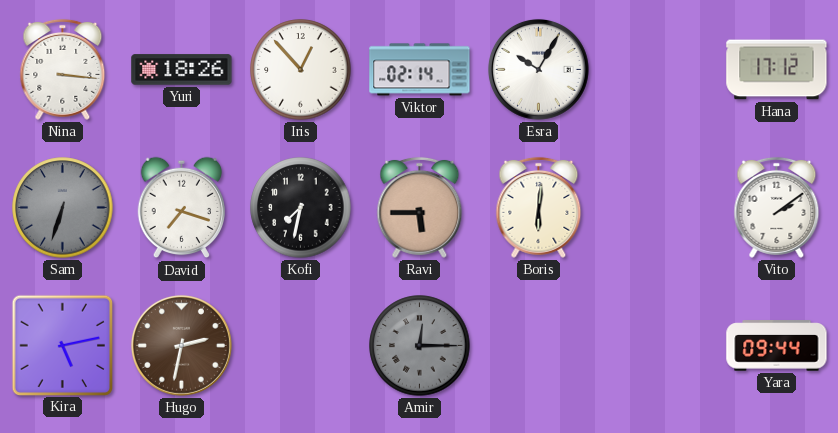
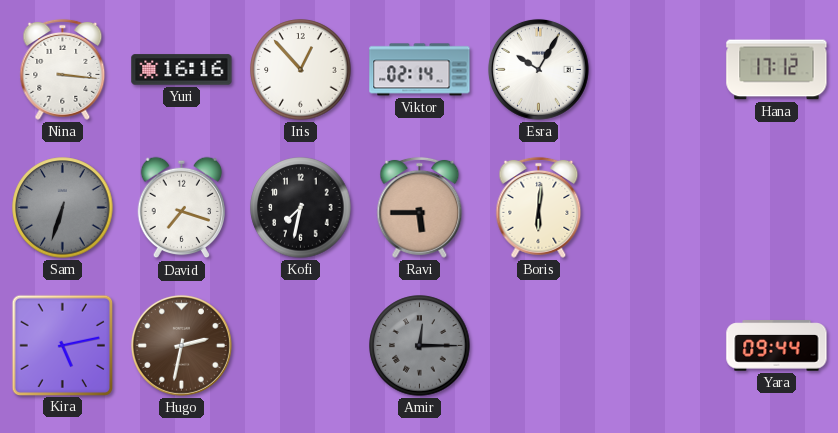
Yuri: 18:26 -> 16:16 (182, 70)
Vito: 2:09 -> none (777, 207)
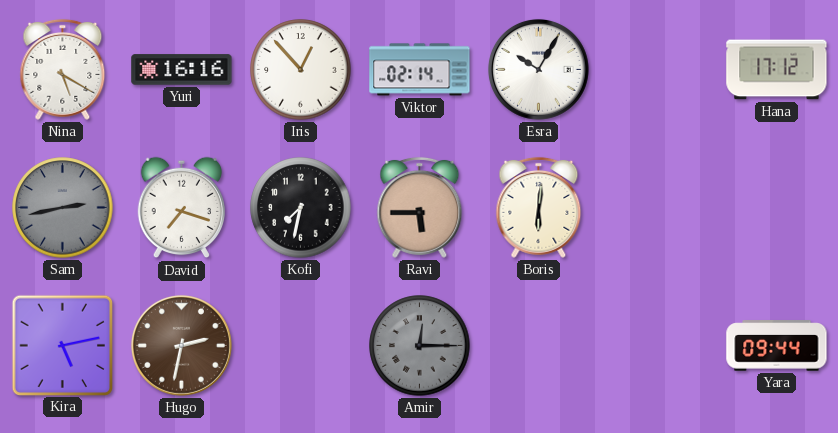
Nina: 3:16 -> 5:20 (63, 69)
Sam: 6:33 -> 2:43 (63, 208)
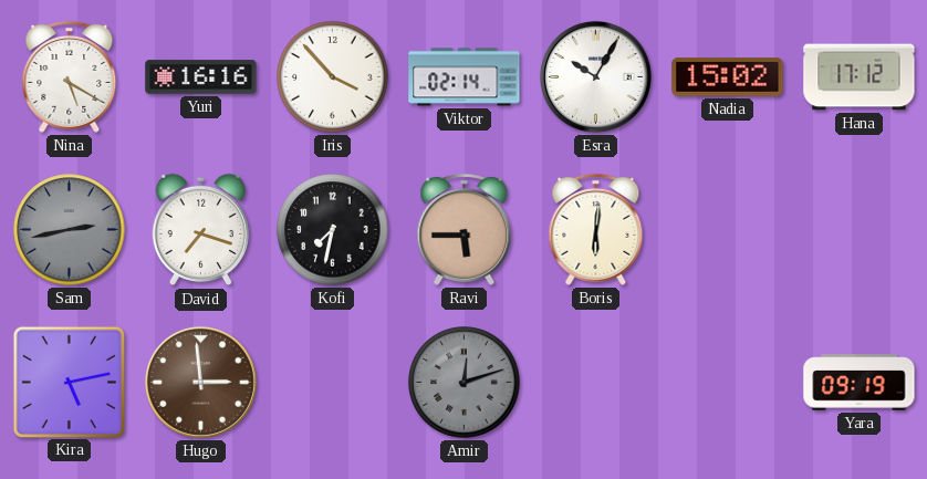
Iris: 12:53 -> 3:53 (333, 77)
Nadia: none -> 15:02 (728, 77)
Hugo: 2:32 -> 2:59 (200, 382)
Amir: 12:15 -> 12:12 (465, 383)
Yara: 09:44 -> 09:19 (860, 383)
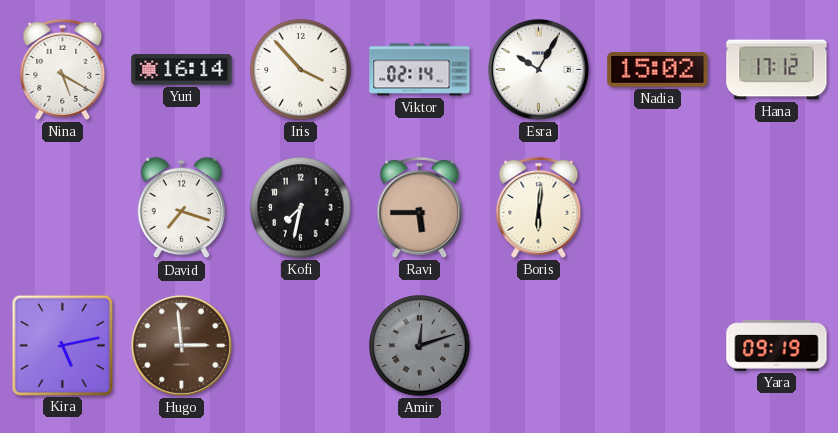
Yuri: 16:16 -> 16:14 (182, 70)
Sam: 2:43 -> none (70, 230)
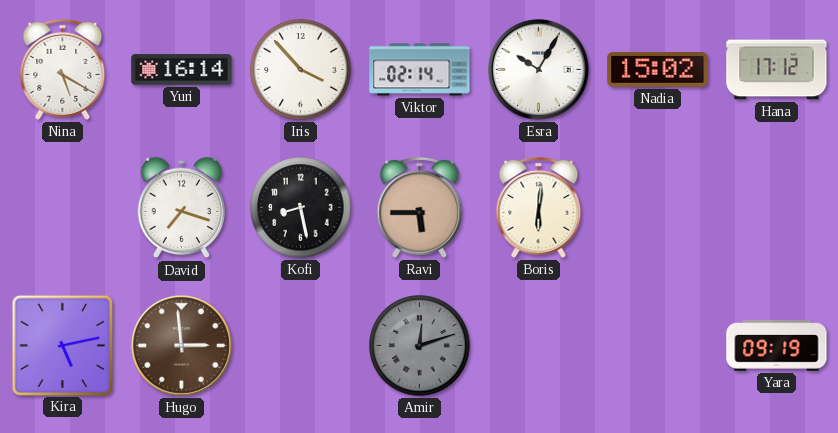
Kofi: 7:32 -> 8:28 (301, 208)
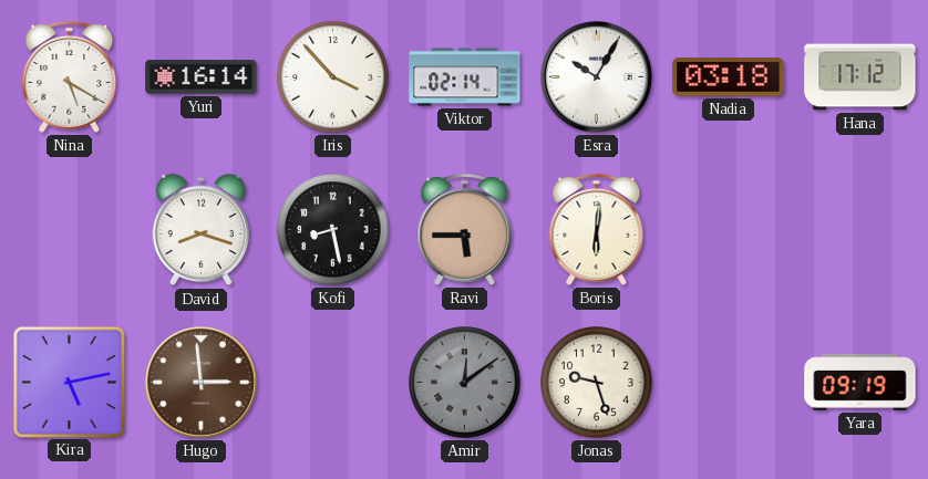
Nadia: 15:02 -> 03:18 (729, 77)
David: 7:18 -> 8:18 (200, 230)
Amir: 12:12 -> 12:09 (465, 383)
Jonas: none -> 9:27 (597, 383)
